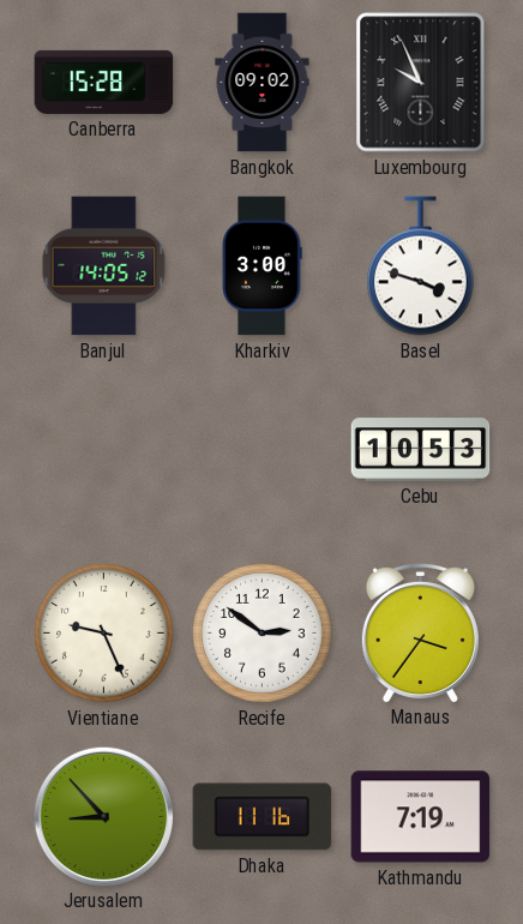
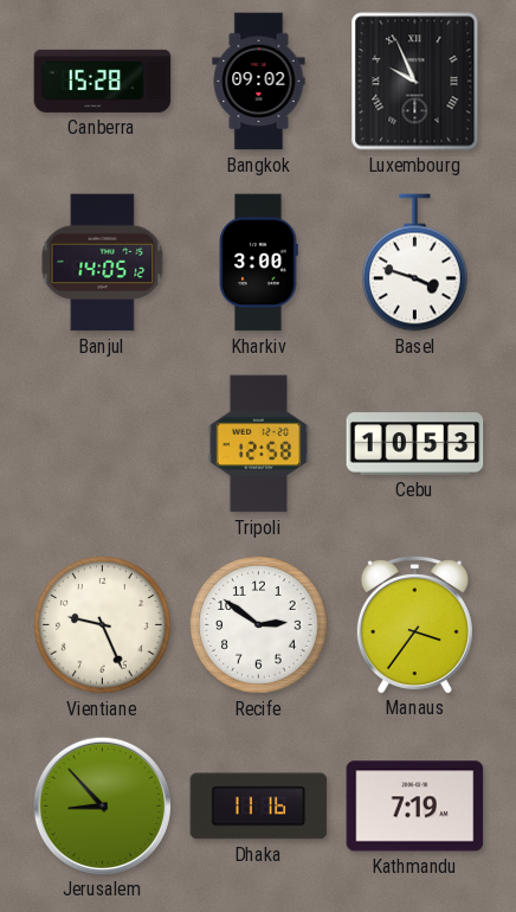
Tripoli: none -> 12:58 (259, 444)
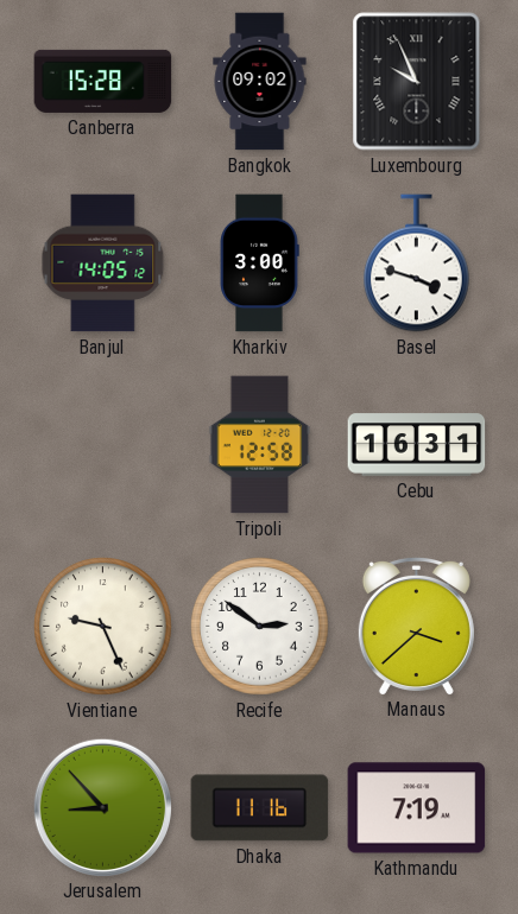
Cebu: 10:53 -> 16:31 (417, 445)
Manaus: 3:36 -> 3:38 (416, 626)
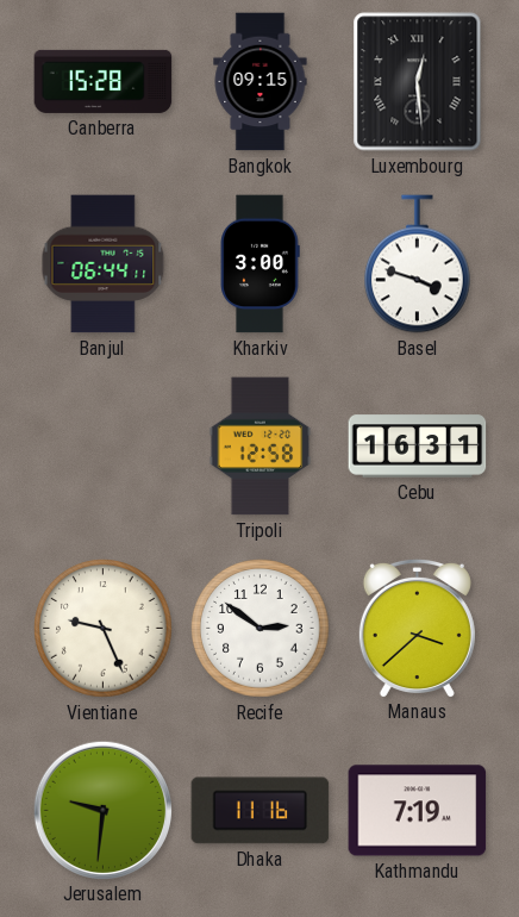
Bangkok: 09:02 -> 09:15 (261, 82)
Luxembourg: 9:56 -> 12:29 (418, 82)
Banjul: 14:05 -> 06:44 (104, 264)
Jerusalem: 8:53 -> 9:31 (102, 810)
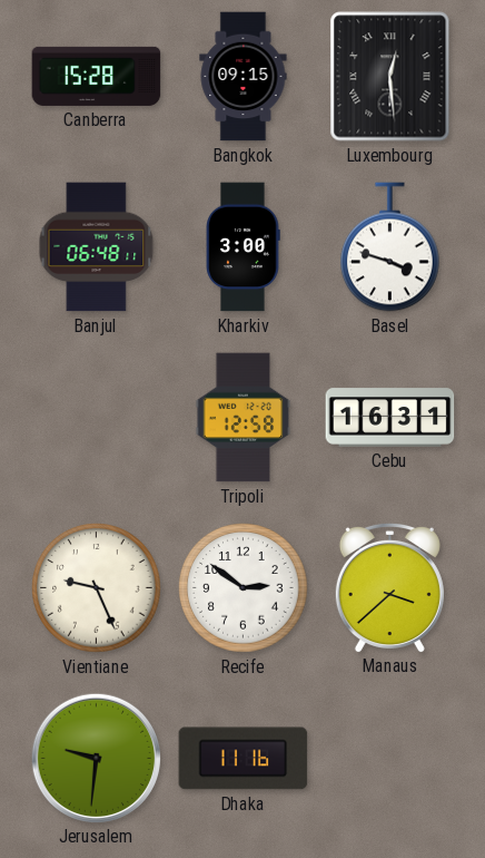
Banjul: 06:44 -> 06:48 (97, 247)
Kathmandu: 7:19 -> none (418, 811)
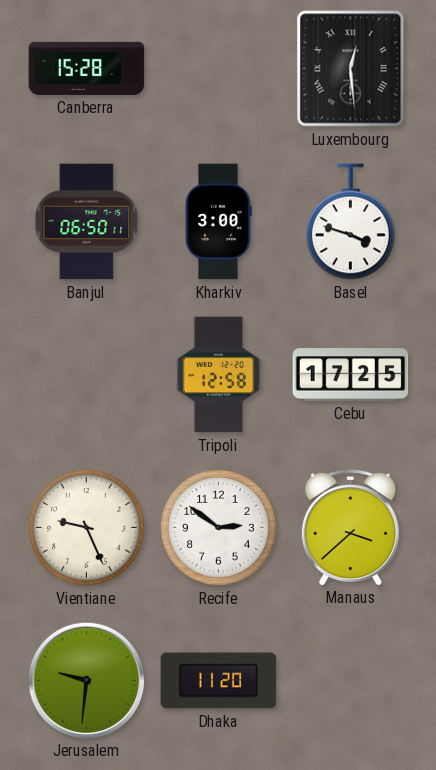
Bangkok: 09:15 -> none (244, 77)
Banjul: 06:48 -> 06:50 (87, 222)
Cebu: 16:31 -> 17:25 (351, 375)
Dhaka: 11:16 -> 11:20 (219, 681)
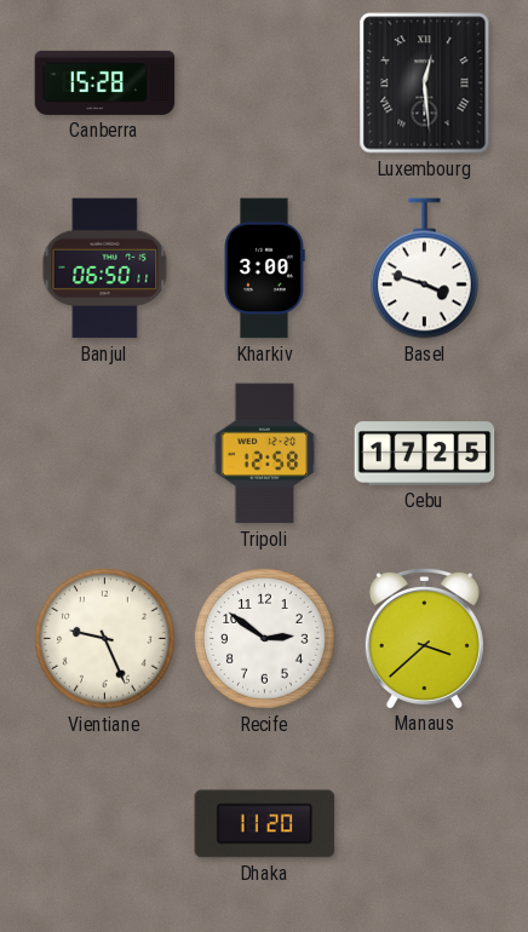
Jerusalem: 9:31 -> none (86, 680)
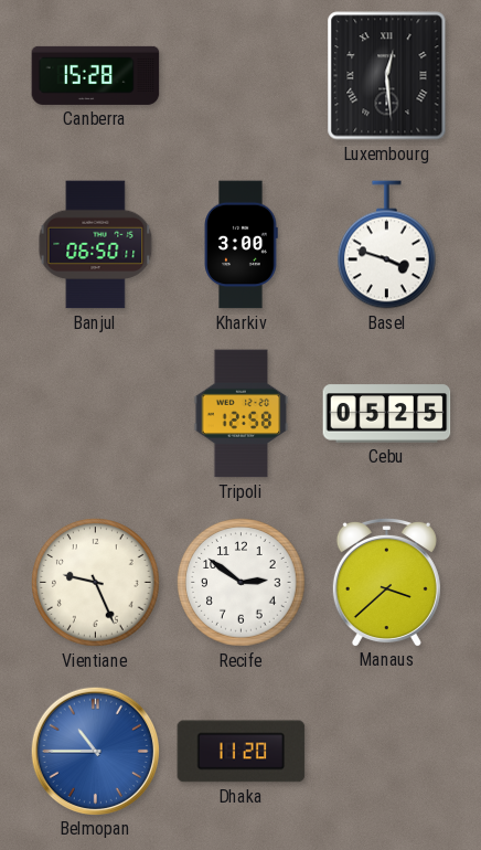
Cebu: 17:25 -> 05:25 (387, 414)
Belmopan: none -> 10:45 (95, 751)
